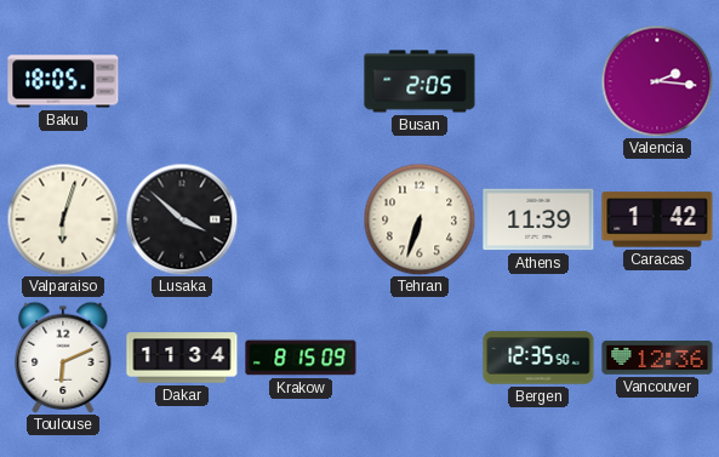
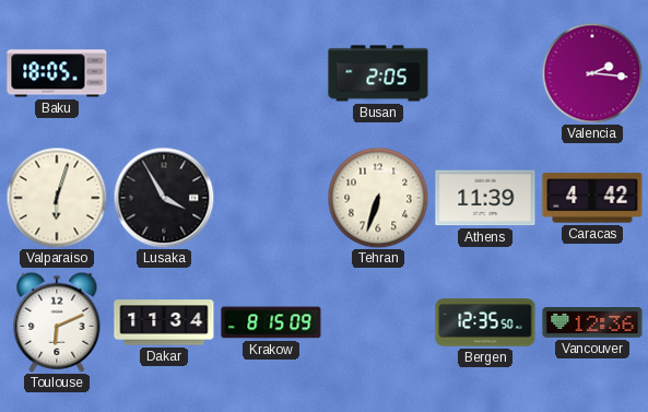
Lusaka: 3:52 -> 3:55 (164, 198)
Caracas: 1:42 -> 4:42 (592, 198)
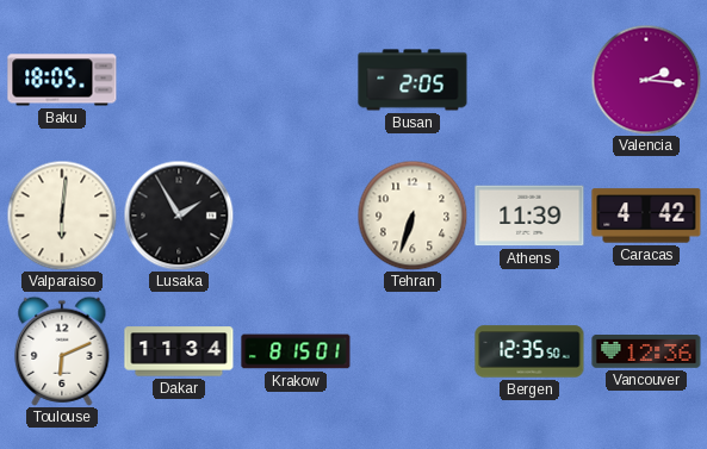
Valparaiso: 6:03 -> 6:01 (62, 216)
Lusaka: 3:55 -> 1:55 (179, 216)
Krakow: 8:15:09 -> 8:15:01 (296, 351)
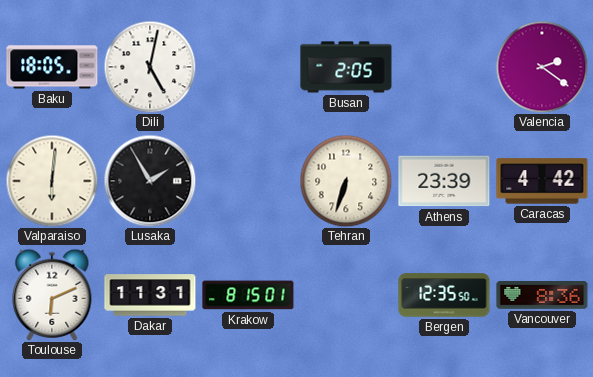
Dili: none -> 5:02 (150, 67)
Valencia: 2:16 -> 2:21 (542, 67)
Athens: 11:39 -> 23:39 (444, 181)
Dakar: 11:34 -> 11:31 (150, 295)
Vancouver: 12:36 -> 8:36 (542, 295)
